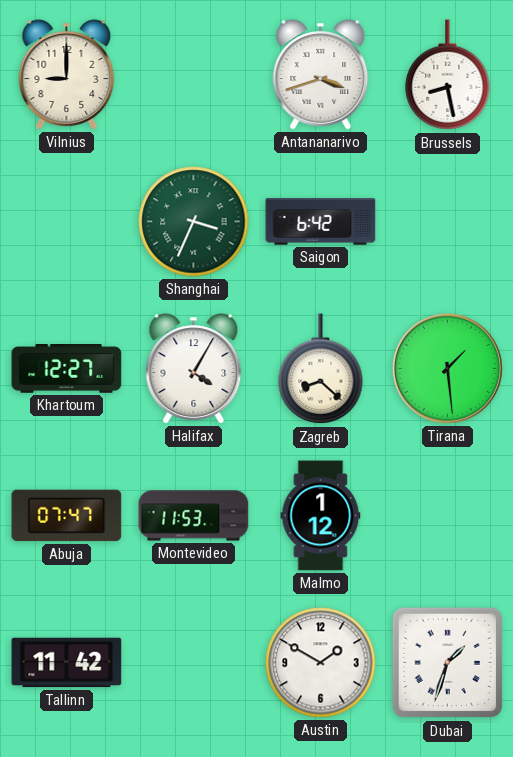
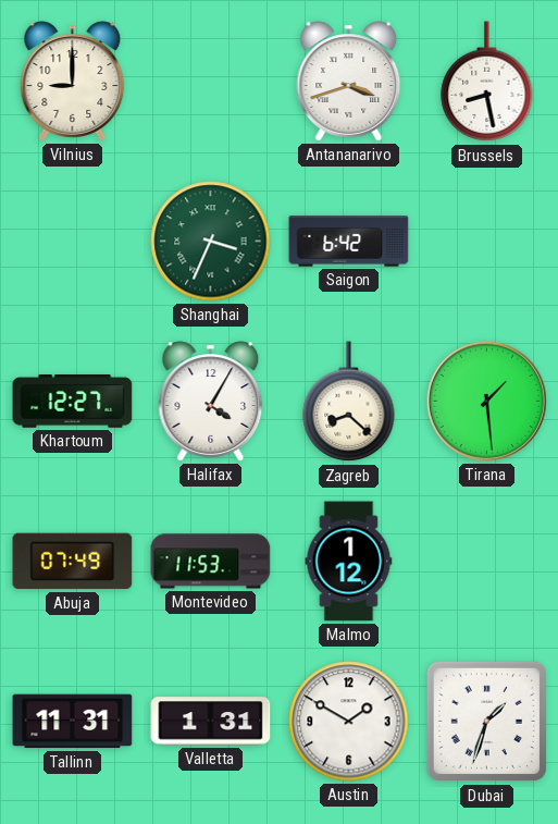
Abuja: 07:47 -> 07:49 (73, 562)
Tallinn: 11:42 -> 11:31 (73, 722)
Valletta: none -> 1:31 (211, 722)
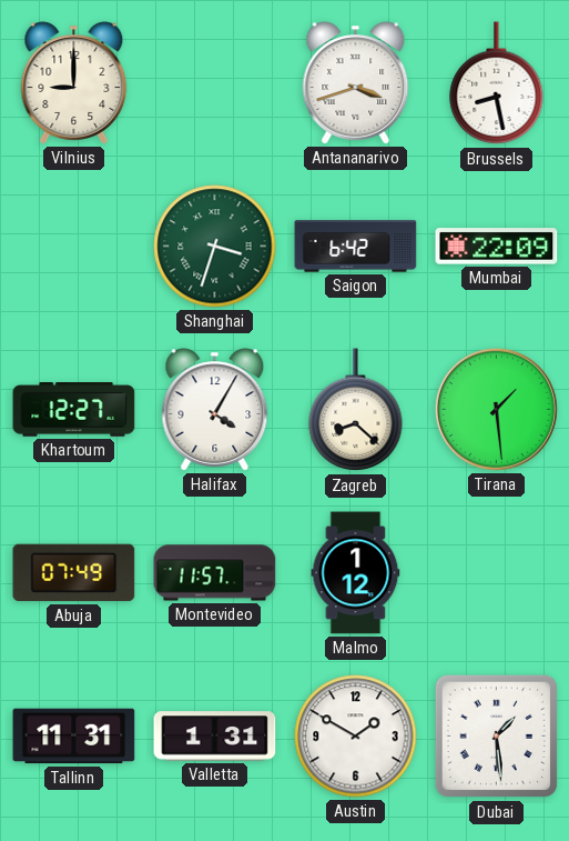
Shanghai: 3:34 -> 3:33 (215, 247)
Mumbai: none -> 22:09 (497, 247)
Montevideo: 11:53 -> 11:57 (215, 573)
Dubai: 1:33 -> 1:29 (497, 737)
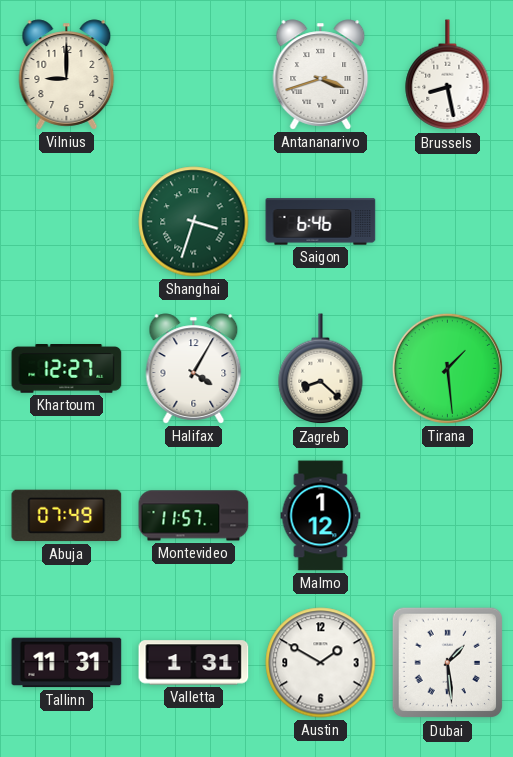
Saigon: 6:42 -> 6:46 (321, 222)
Mumbai: 22:09 -> none (497, 247)
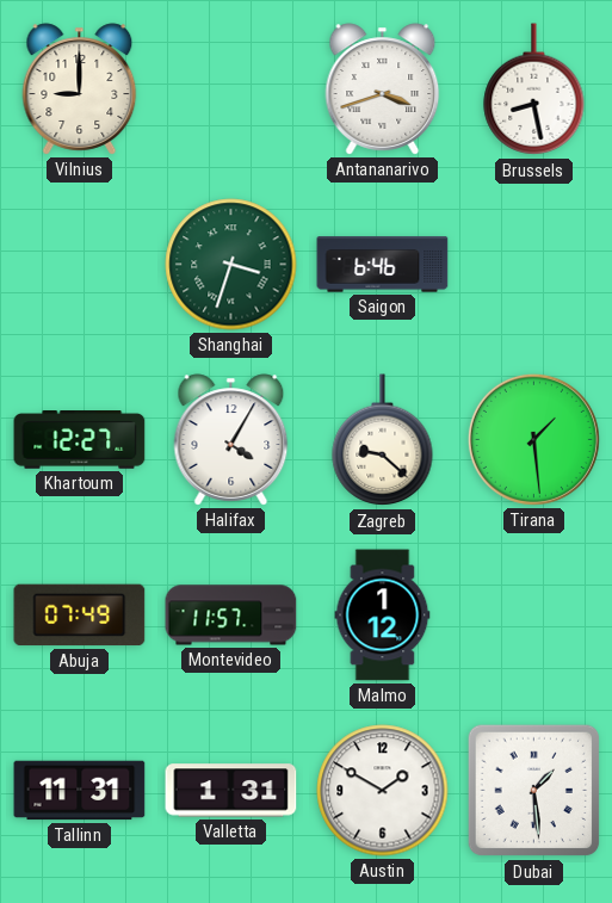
Zagreb: 8:22 -> 9:22 (383, 440)
